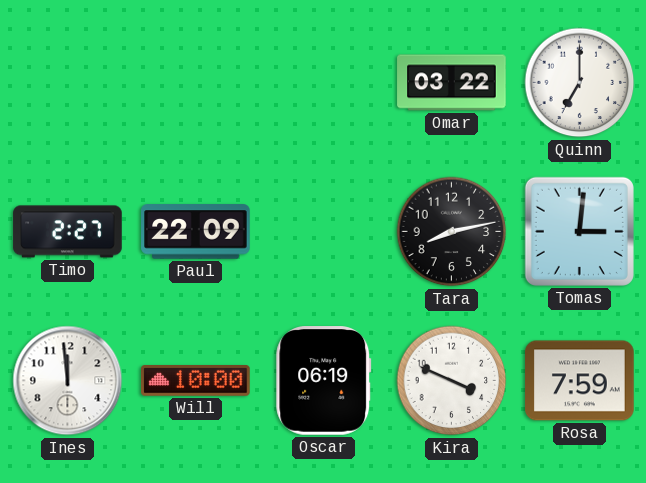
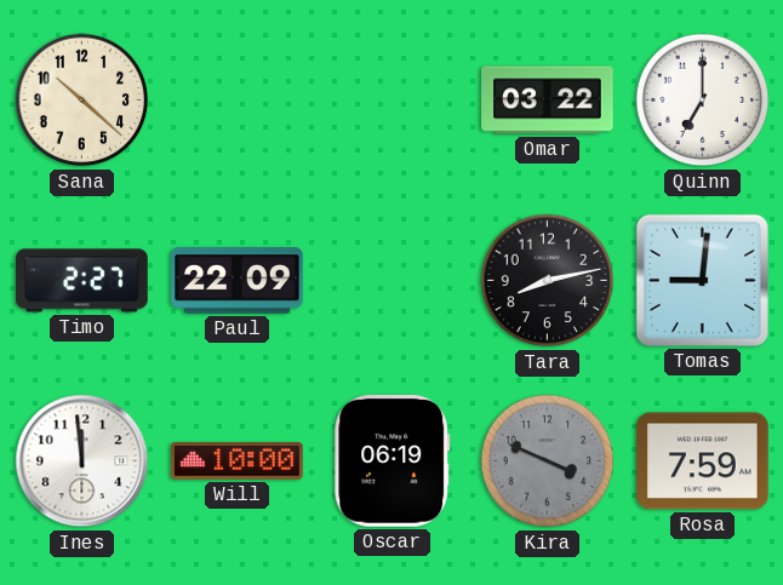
Sana: none -> 10:22 (82, 101)
Tomas: 3:01 -> 9:01 (702, 280)
Kira dial: white -> grey (548, 461)
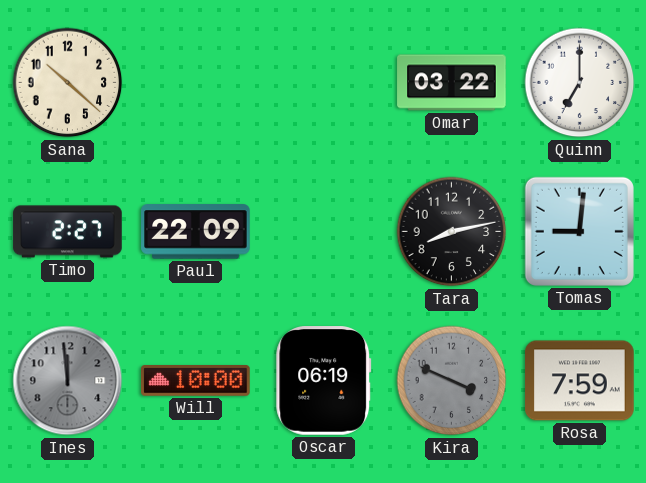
Ines dial: white -> grey (68, 381)
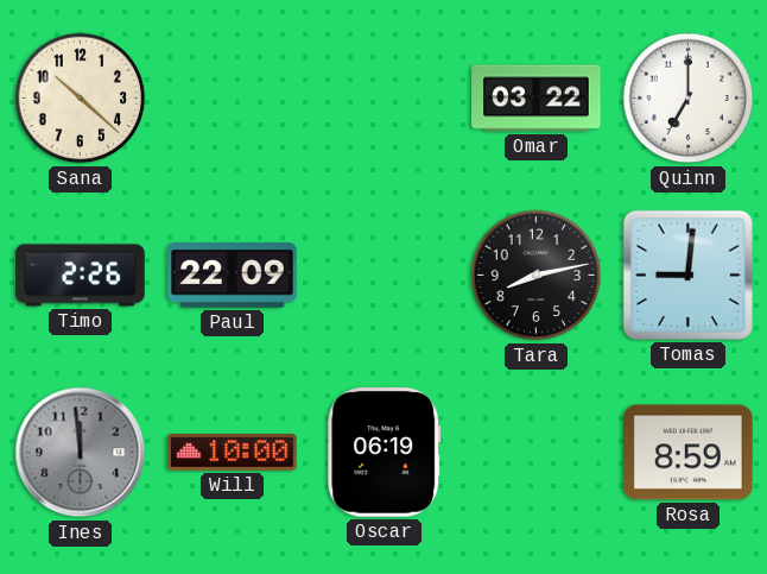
Timo: 2:27 -> 2:26 (81, 276)
Kira: 3:49 -> none (452, 381)
Rosa: 7:59 -> 8:59 (689, 453)
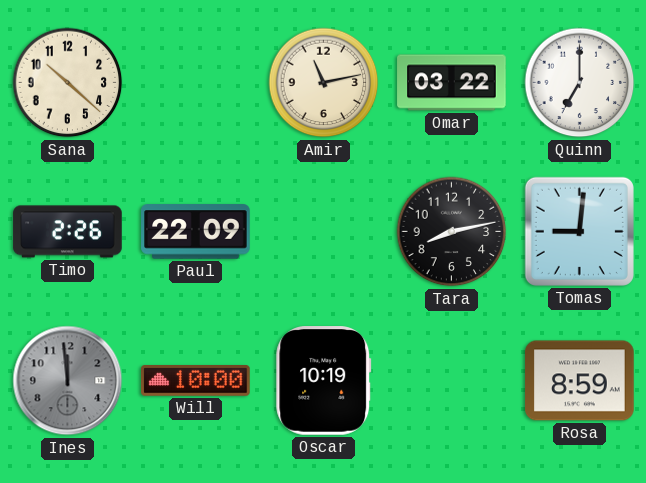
Amir: none -> 11:13 (324, 83)
Oscar: 06:19 -> 10:19 (324, 381)
